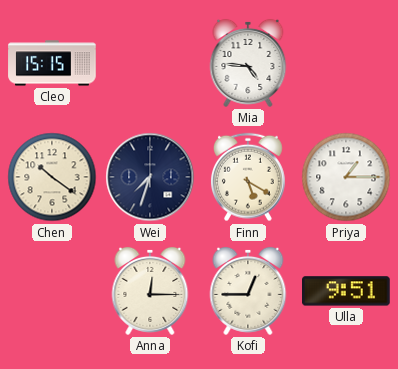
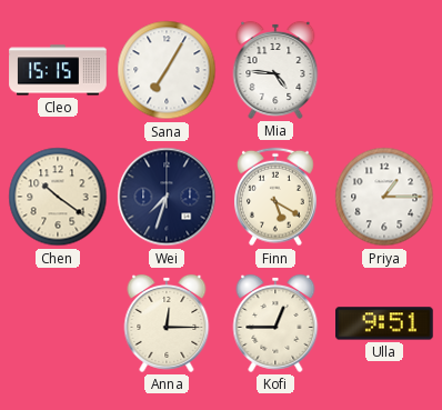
Sana: none -> 7:05 (167, 70)
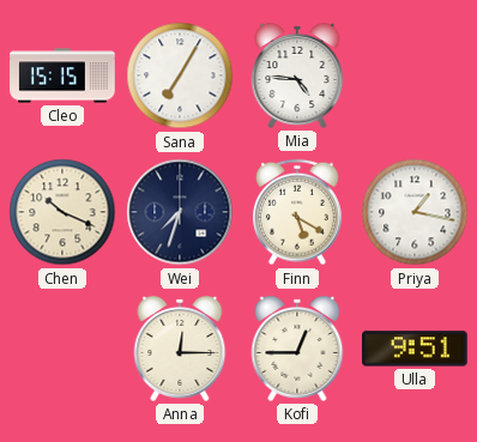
Chen: 10:21 -> 10:19 (62, 212)
Priya: 1:15 -> 1:17 (415, 212)
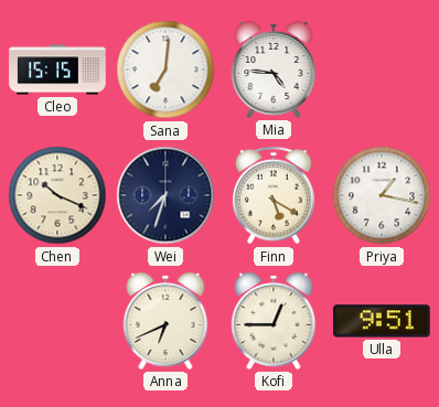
Sana: 7:05 -> 7:01 (165, 69)
Anna: 12:15 -> 6:41 (165, 321)
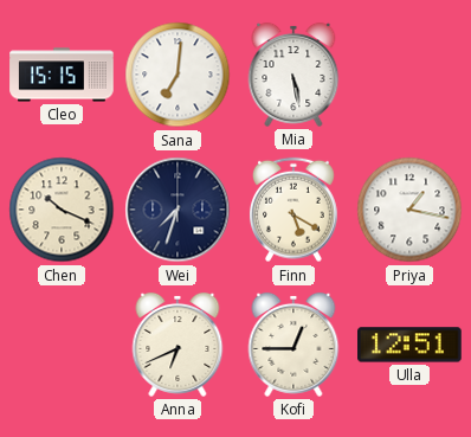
Mia: 4:46 -> 5:28 (293, 75)
Ulla: 9:51 -> 12:51 (409, 345)
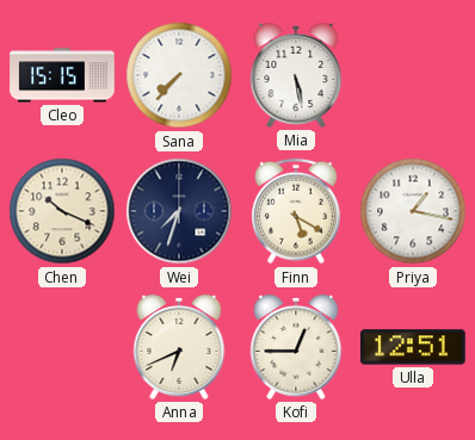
Sana: 7:01 -> 7:37 (179, 75)
